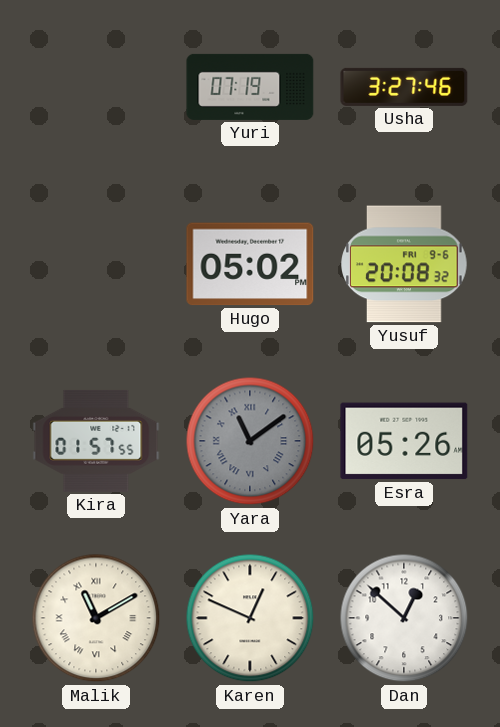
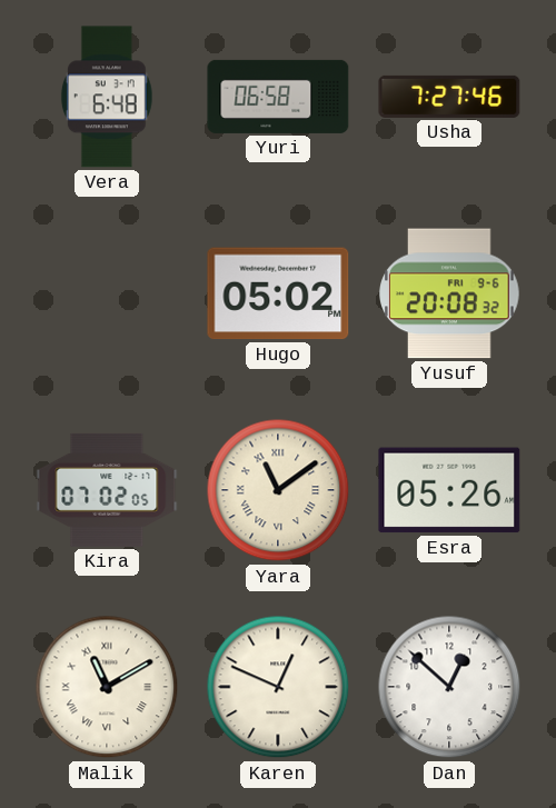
Vera: none -> 6:48 (107, 97)
Yuri: 07:19 -> 06:58 (278, 97)
Usha: 3:27 -> 7:27 (449, 97)
Kira: 01:57 -> 07:02 (107, 490)
Yara dial: grey -> cream (278, 490)
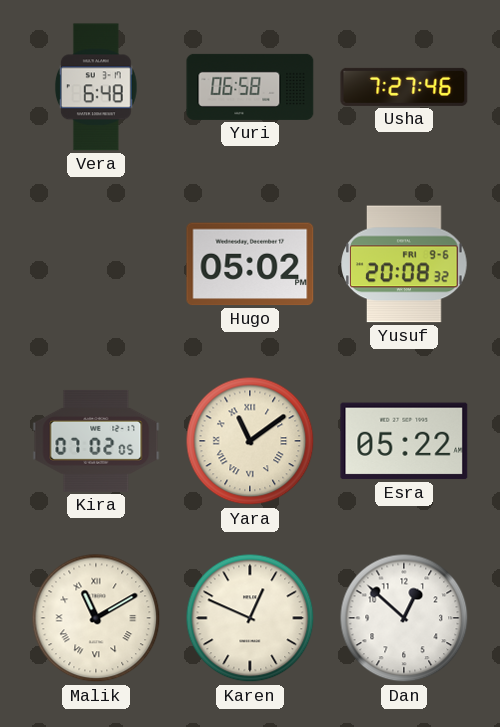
Esra: 05:26 -> 05:22 (404, 441)
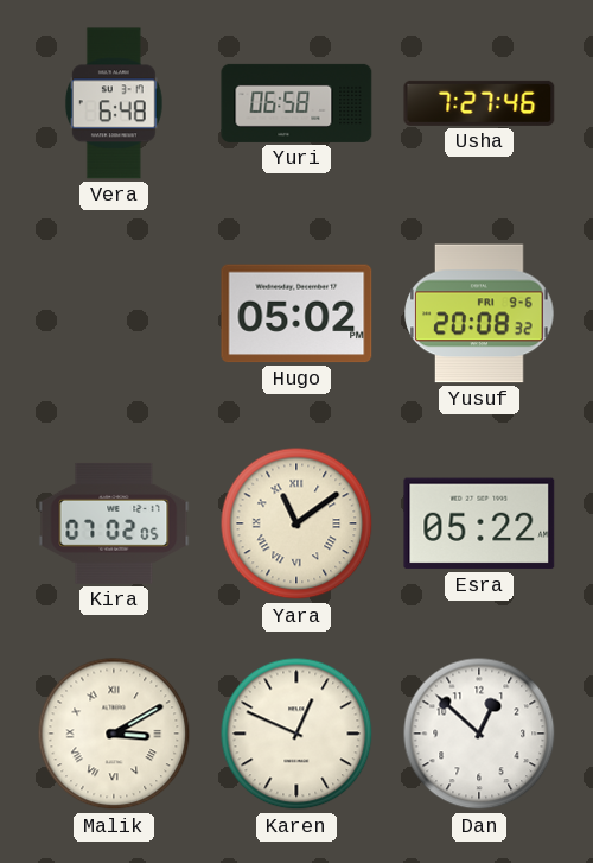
Malik: 11:10 -> 3:10 (114, 734)
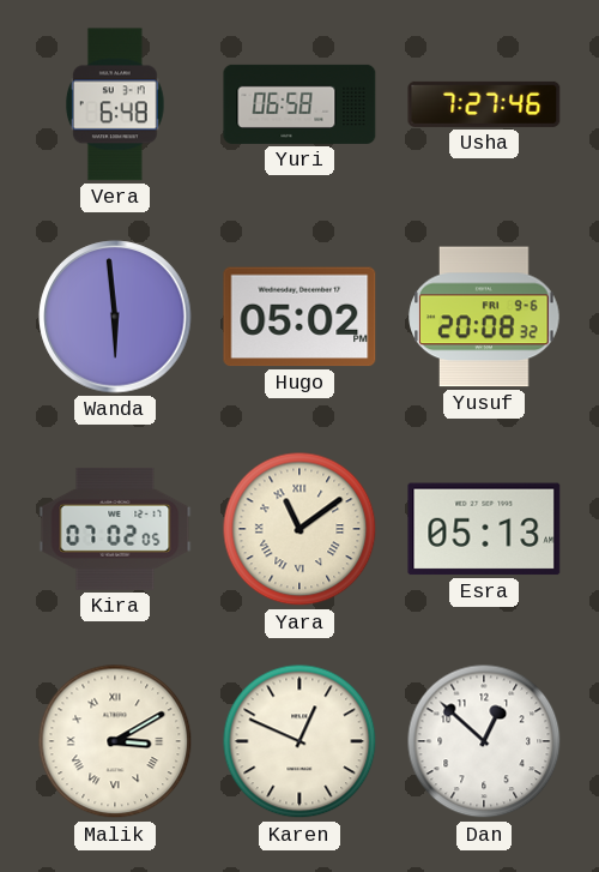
Wanda: none -> 5:59 (115, 317)
Esra: 05:22 -> 05:13 (484, 529)
